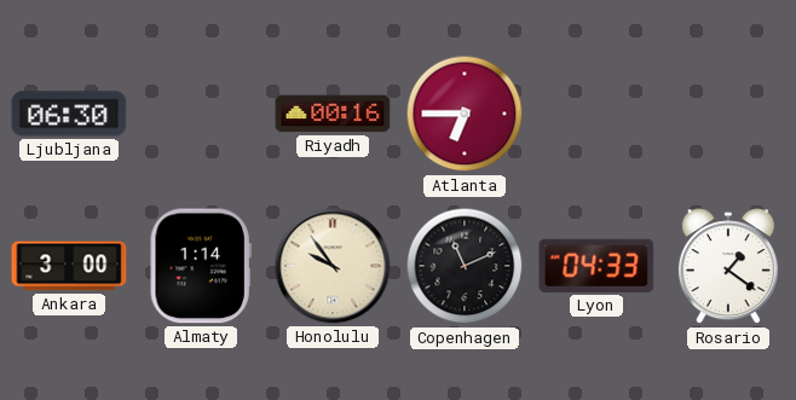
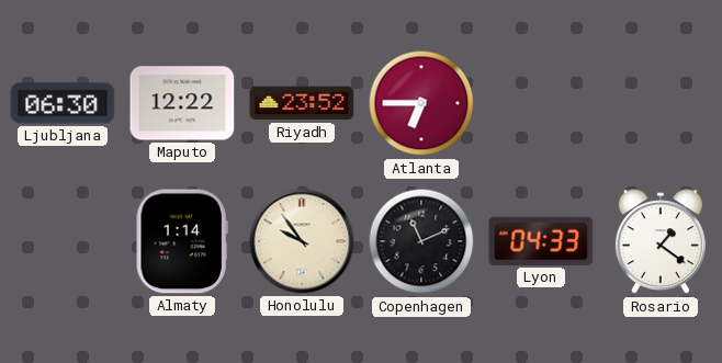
Maputo: none -> 12:22 (182, 103)
Riyadh: 00:16 -> 23:52 (302, 103)
Ankara: 3:00 -> none (69, 266)
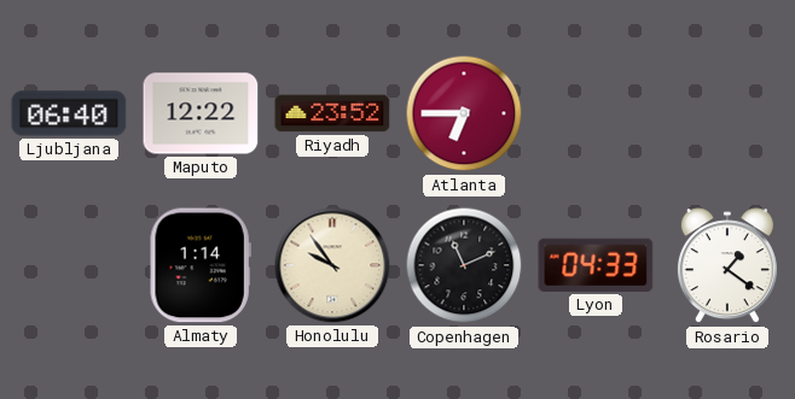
Ljubljana: 06:30 -> 06:40 (69, 113)
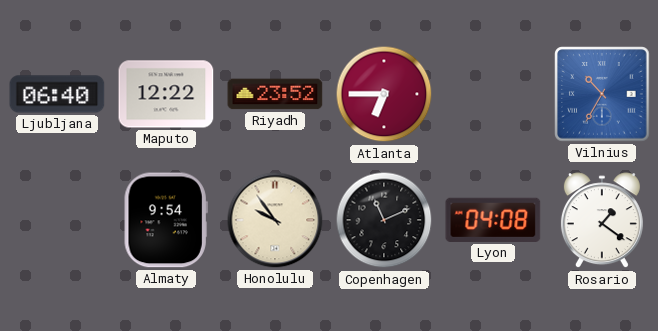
Vilnius: none -> 10:35 (602, 94)
Almaty: 1:14 -> 9:54 (166, 220)
Lyon: 04:33 -> 04:08 (493, 220)
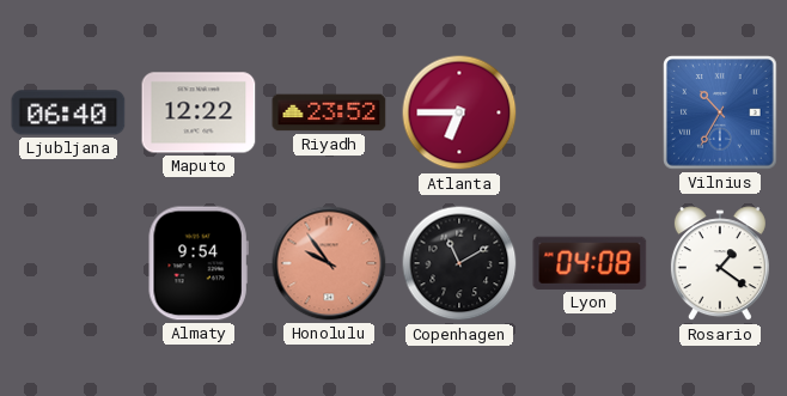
Honolulu dial: cream -> salmon (329, 263)
Copenhagen: 11:11 -> 11:10 (459, 263)
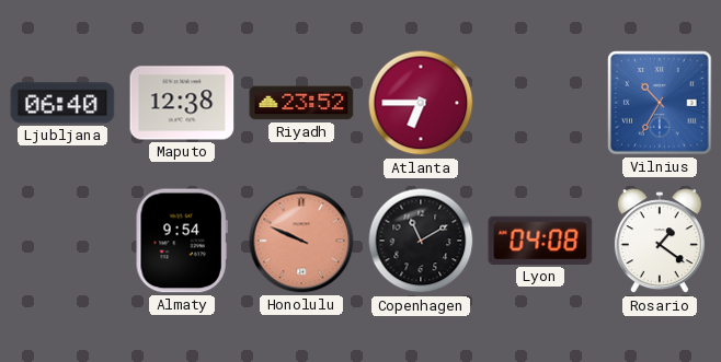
Maputo: 12:22 -> 12:38 (182, 103)
Honolulu: 9:54 -> 9:49 (301, 241)
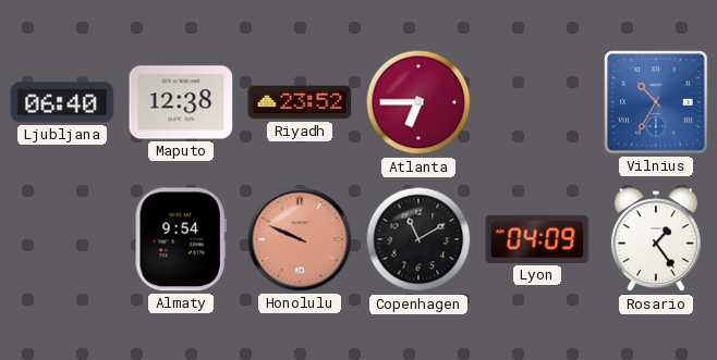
Lyon: 04:08 -> 04:09 (537, 239)
Rosario: 1:21 -> 1:24 (656, 240)
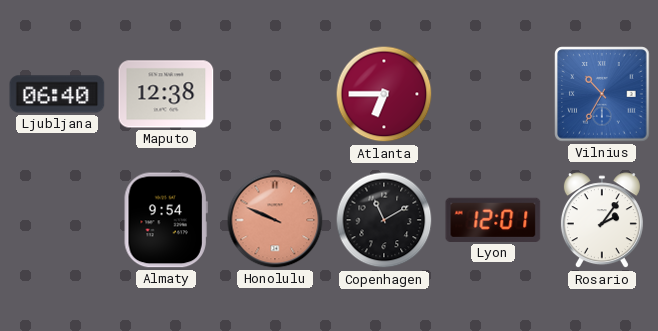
Riyadh: 23:52 -> none (300, 102)
Lyon: 04:09 -> 12:01 (493, 220)
Rosario: 1:24 -> 2:06 (602, 221)
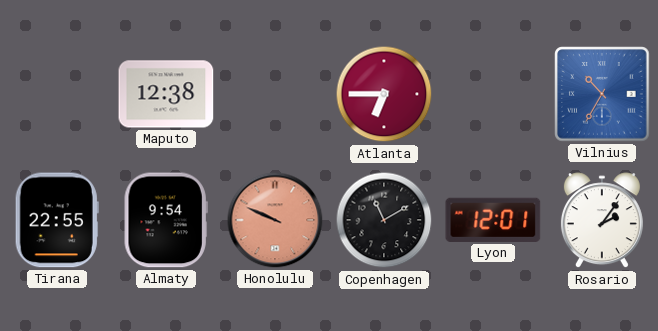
Ljubljana: 06:40 -> none (57, 94)
Tirana: none -> 22:55 (57, 220)
